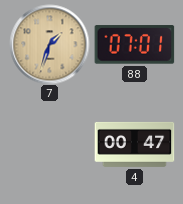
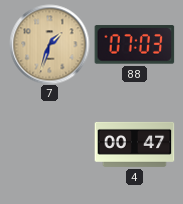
88: 07:01 -> 07:03 (134, 45)
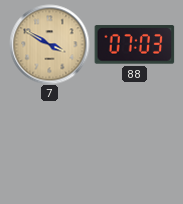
7: 1:33 -> 3:50 (49, 44)
4: 00:47 -> none (134, 144)
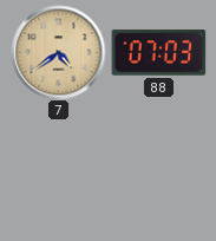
7: 3:50 -> 4:39 (58, 52)
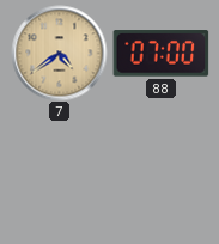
88: 07:03 -> 07:00 (160, 54)
